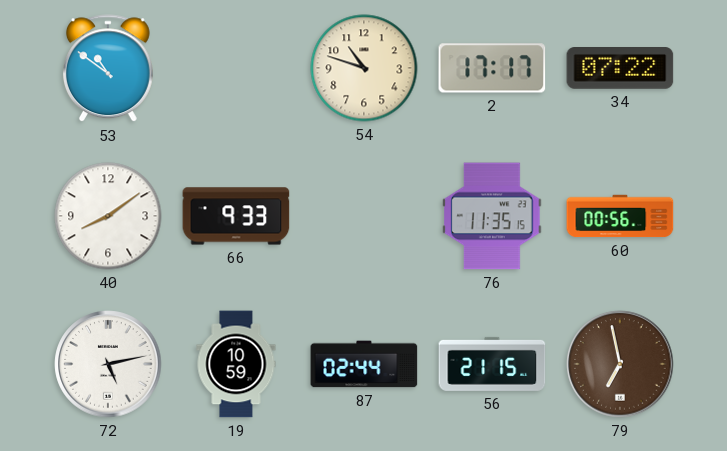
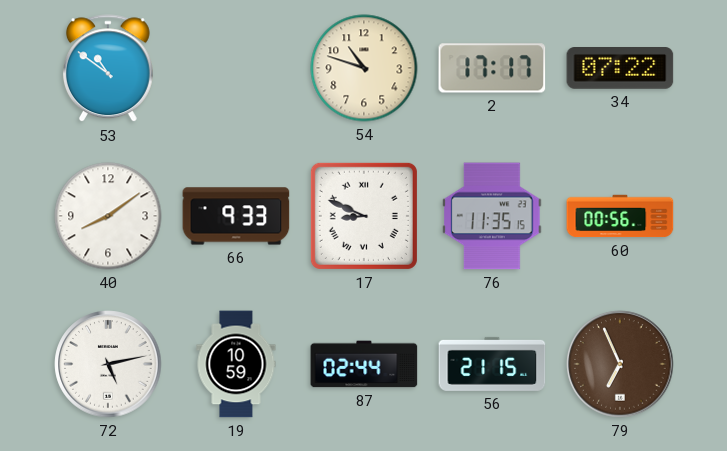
17: none -> 8:49 (364, 216)
79: 6:58 -> 6:56 (620, 364)
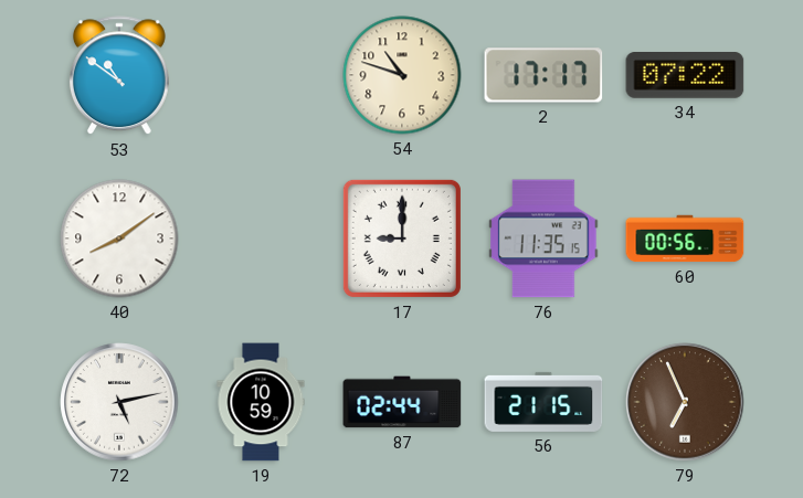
66: 9:33 -> none (236, 216)
17: 8:49 -> 9:00 (402, 239)
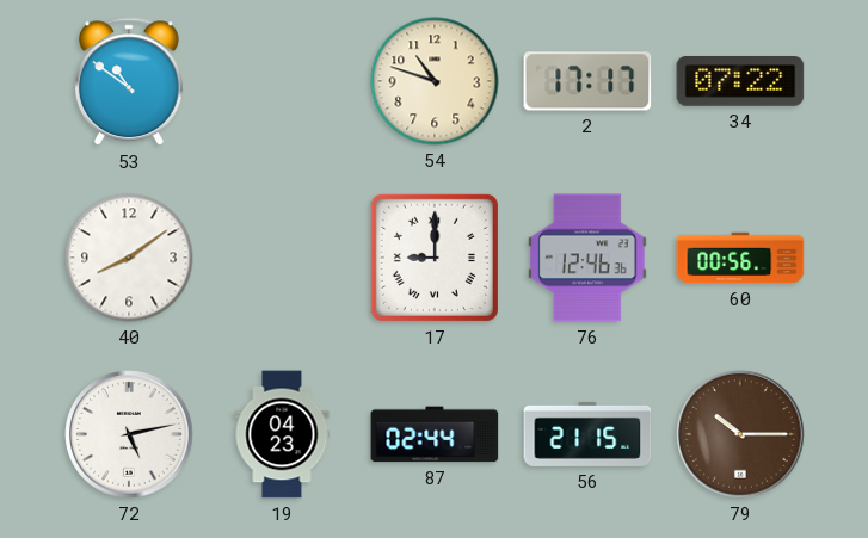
76: 11:35 -> 12:46 (587, 258)
19: 10:59 -> 04:23 (282, 434)
79: 6:56 -> 10:15 (740, 434)
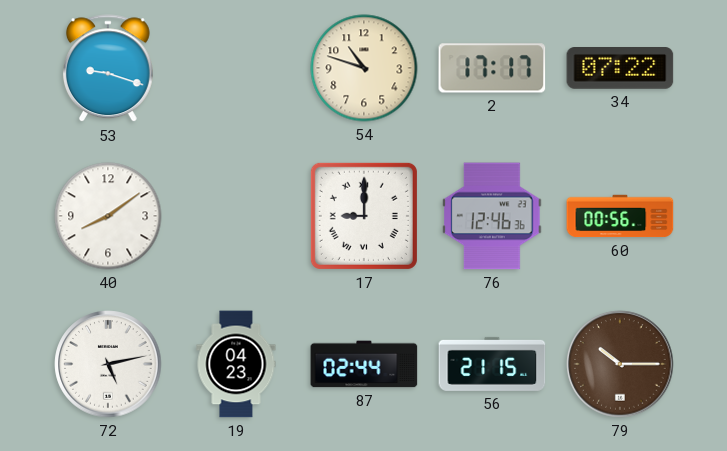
53: 10:51 -> 9:18 (108, 69)
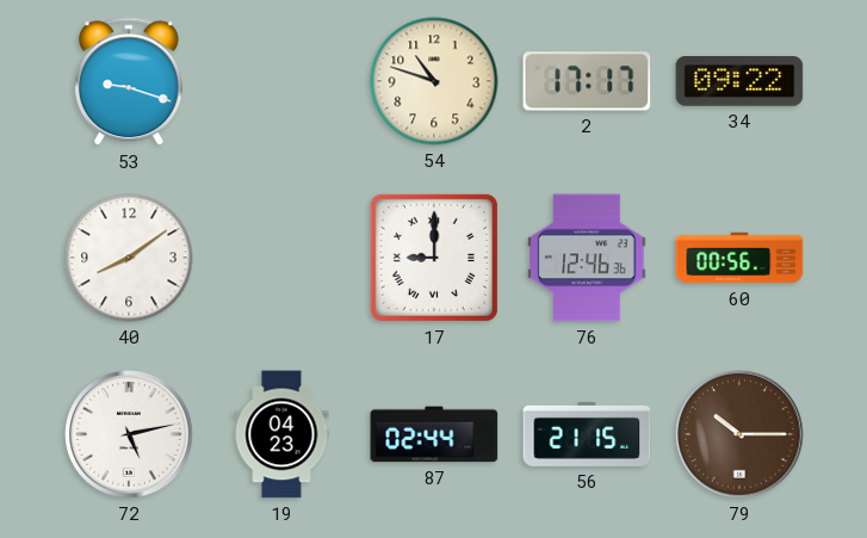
34: 07:22 -> 09:22 (739, 82)
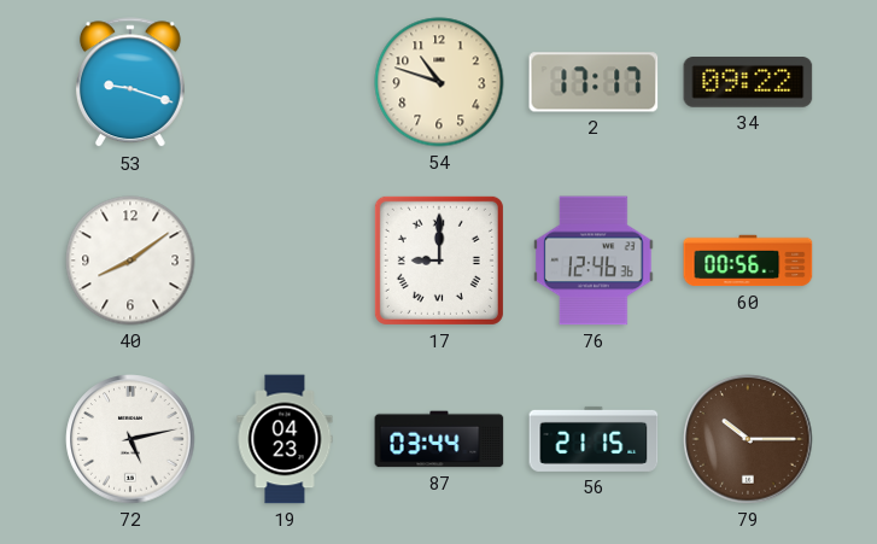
87: 02:44 -> 03:44 (439, 439)
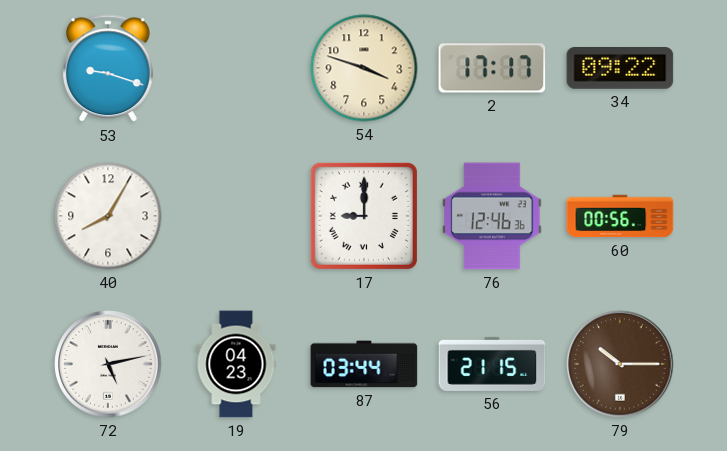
54: 10:48 -> 3:48 (364, 68)
40: 8:09 -> 8:05 (108, 216)
